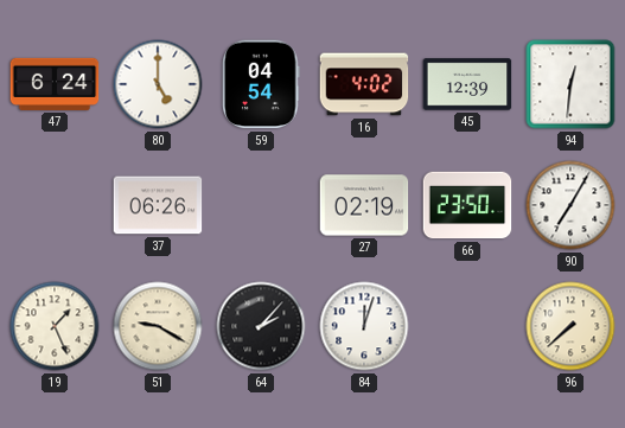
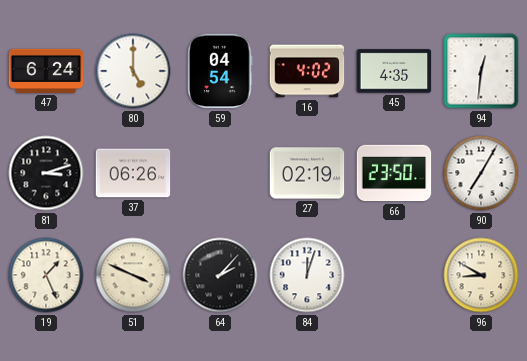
45: 12:39 -> 4:35 (394, 71)
81: none -> 3:12 (46, 173)
51: 9:20 -> 3:49 (133, 275)
96: 7:38 -> 8:50 (481, 275)
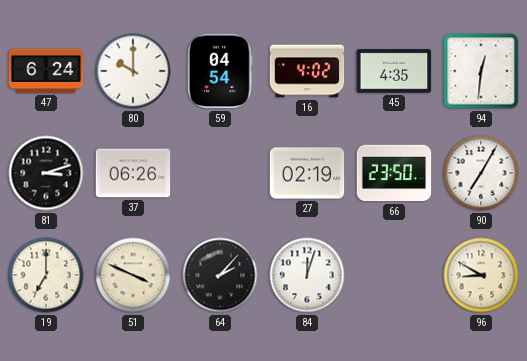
80: 5:00 -> 10:00 (133, 71)
19: 1:26 -> 7:00 (46, 275)
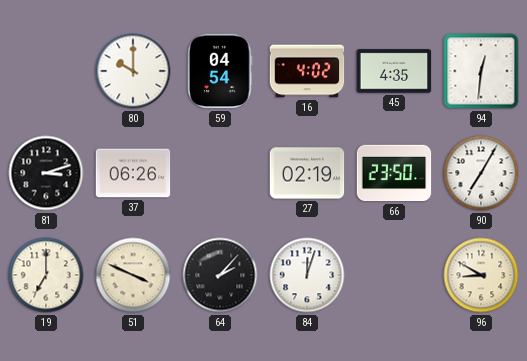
47: 6:24 -> none (46, 71)
